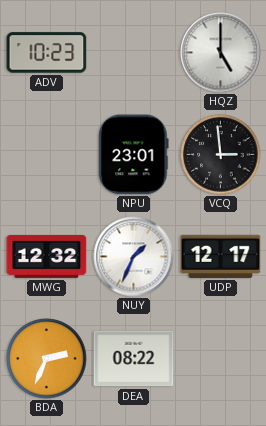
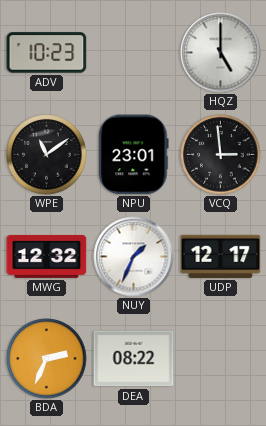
WPE: none -> 11:09 (47, 155)
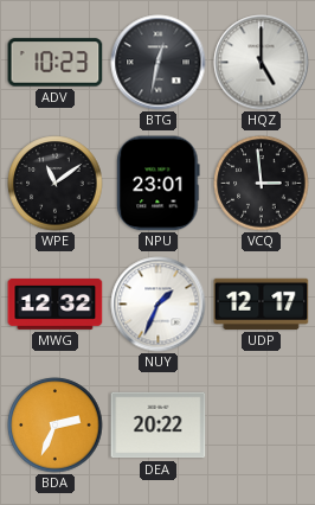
BTG: none -> 12:32 (159, 63)
DEA: 08:22 -> 20:22 (159, 426)
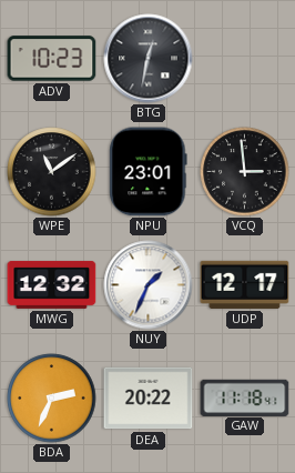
HQZ: 5:00 -> none (262, 63)
GAW: none -> 11:18 (245, 397)
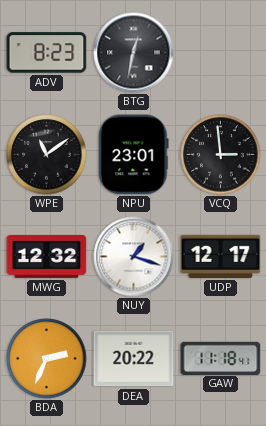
ADV: 10:23 -> 8:23 (47, 53)
NUY: 1:34 -> 1:18 (134, 257)
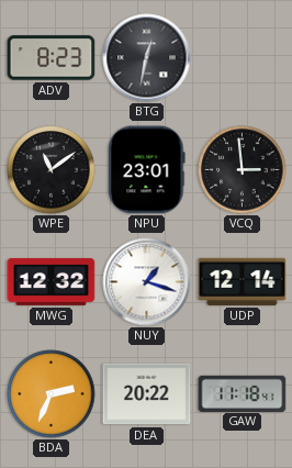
UDP: 12:17 -> 12:14 (243, 281)
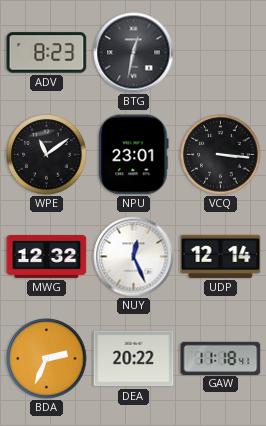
VCQ: 2:59 -> 3:16 (221, 155)
NUY: 1:18 -> 12:26 (134, 257)
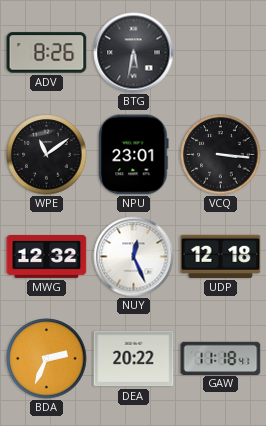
ADV: 8:23 -> 8:26 (47, 53)
BTG: 12:32 -> 5:32 (134, 53)
UDP: 12:14 -> 12:18 (221, 256)
